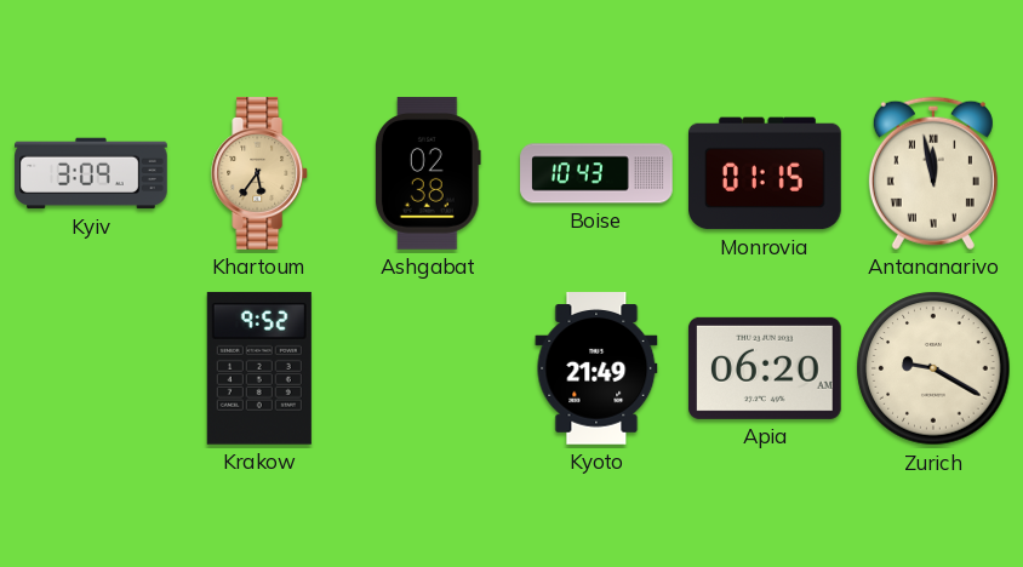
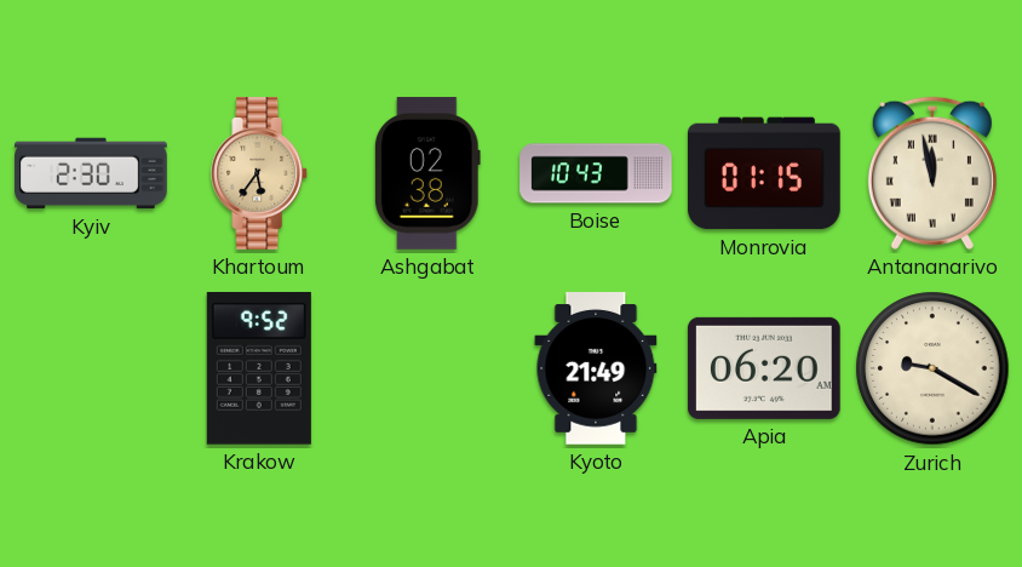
Kyiv: 3:09 -> 2:30 (91, 173)
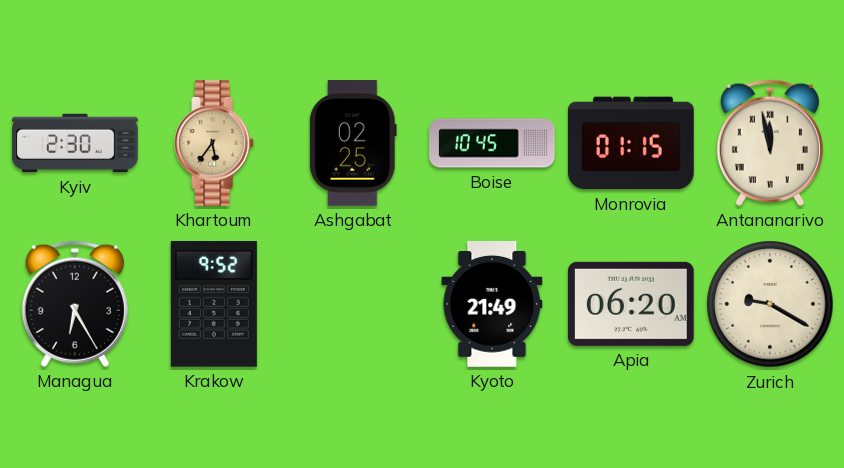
Ashgabat: 02:38 -> 02:25 (353, 143)
Boise: 10:43 -> 10:45 (492, 143)
Managua: none -> 6:25 (75, 304)
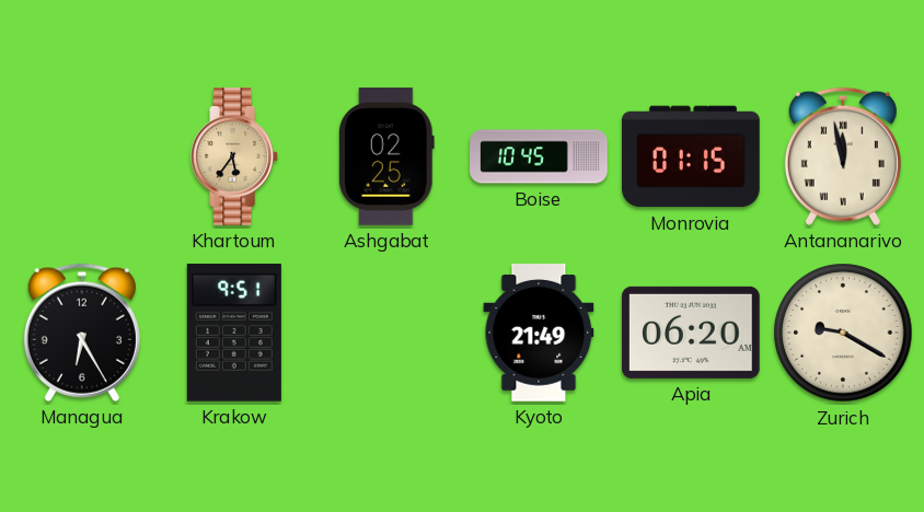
Kyiv: 2:30 -> none (75, 143)
Krakow: 9:52 -> 9:51 (234, 333)
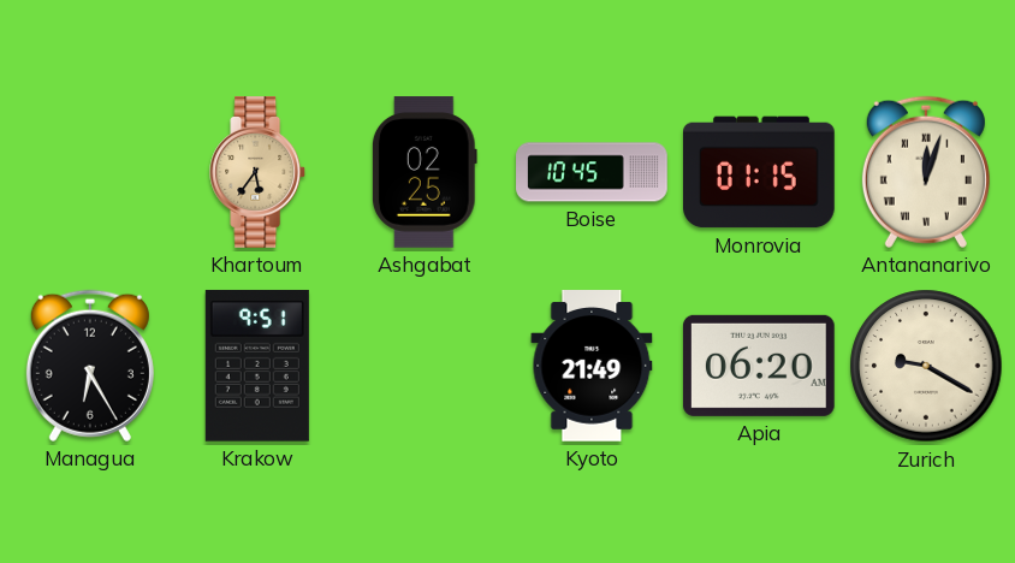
Antananarivo: 11:58 -> 12:03 (926, 172)
